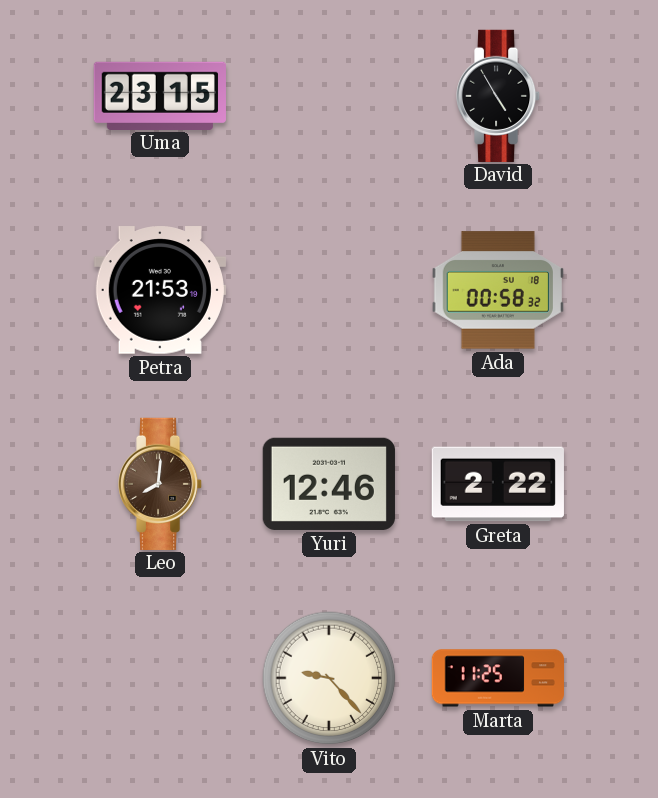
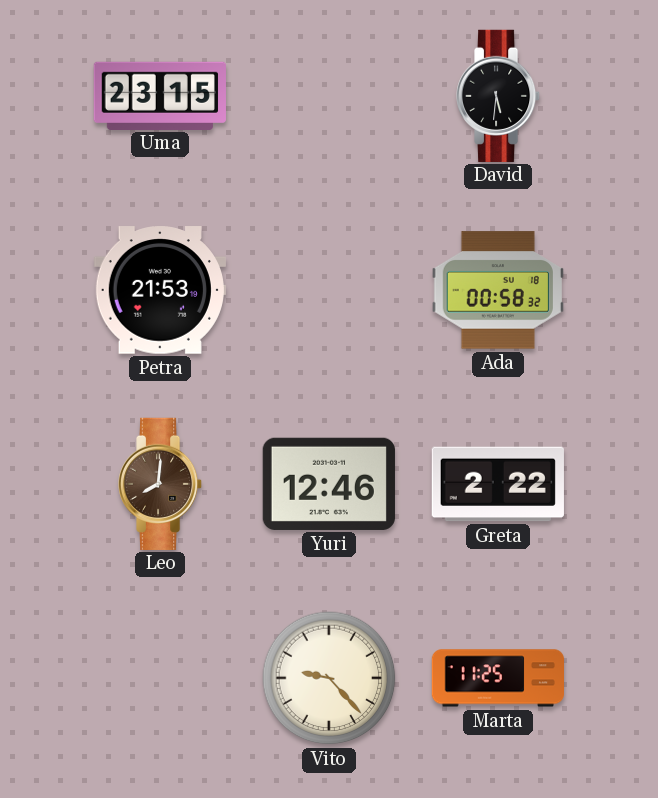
David: 4:55 -> 5:31 (499, 95)
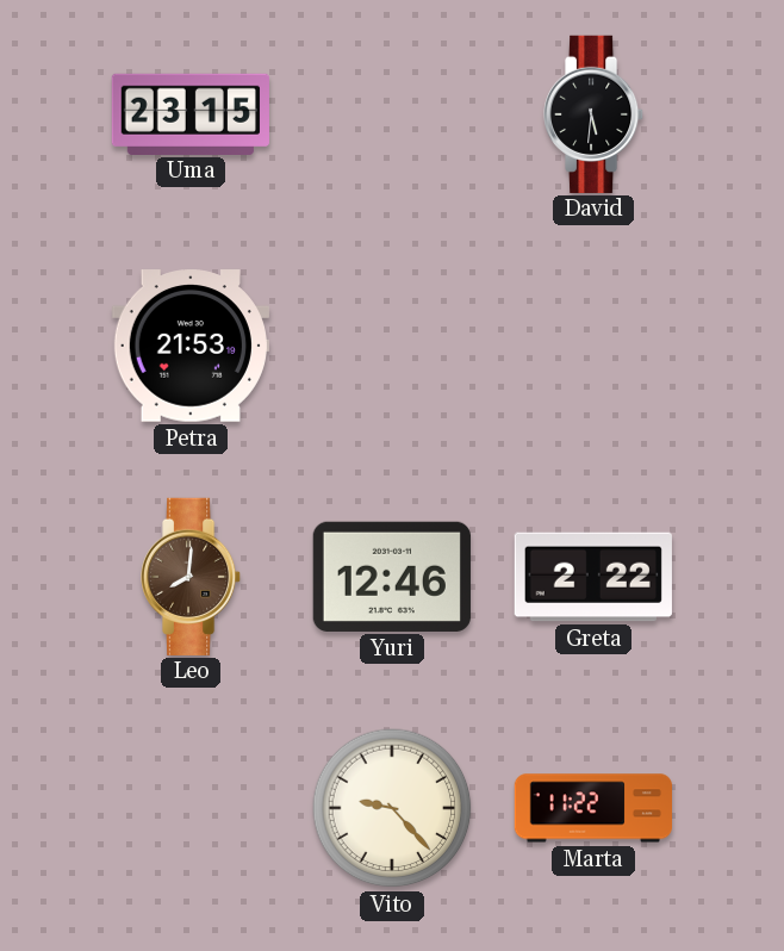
Ada: 00:58 -> none (498, 290)
Marta: 11:25 -> 11:22 (592, 808)
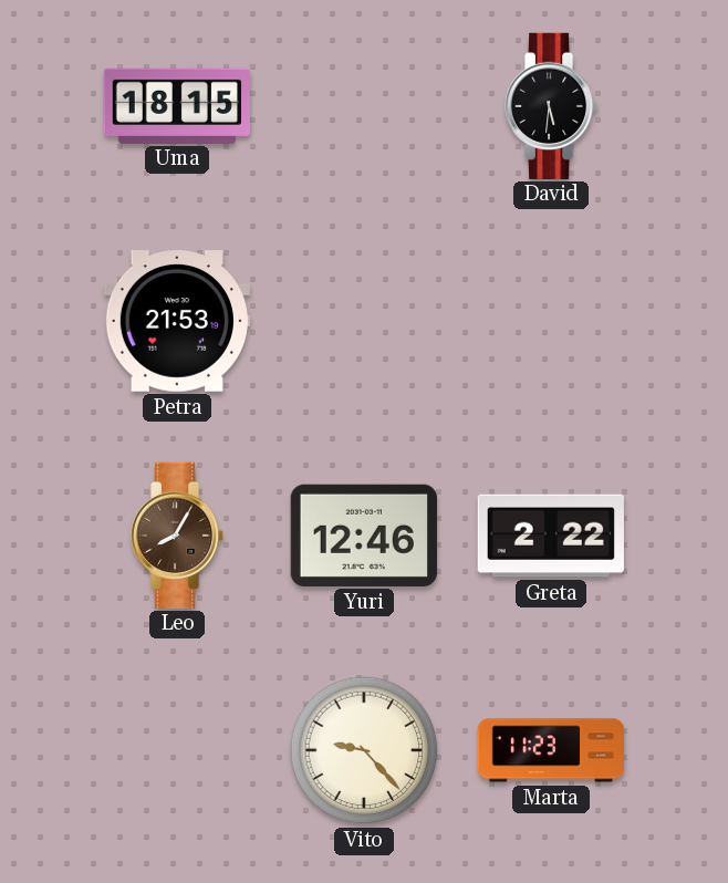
Uma: 23:15 -> 18:15 (177, 105)
Leo: 8:01 -> 8:05 (178, 534)
Marta: 11:22 -> 11:23 (550, 750)
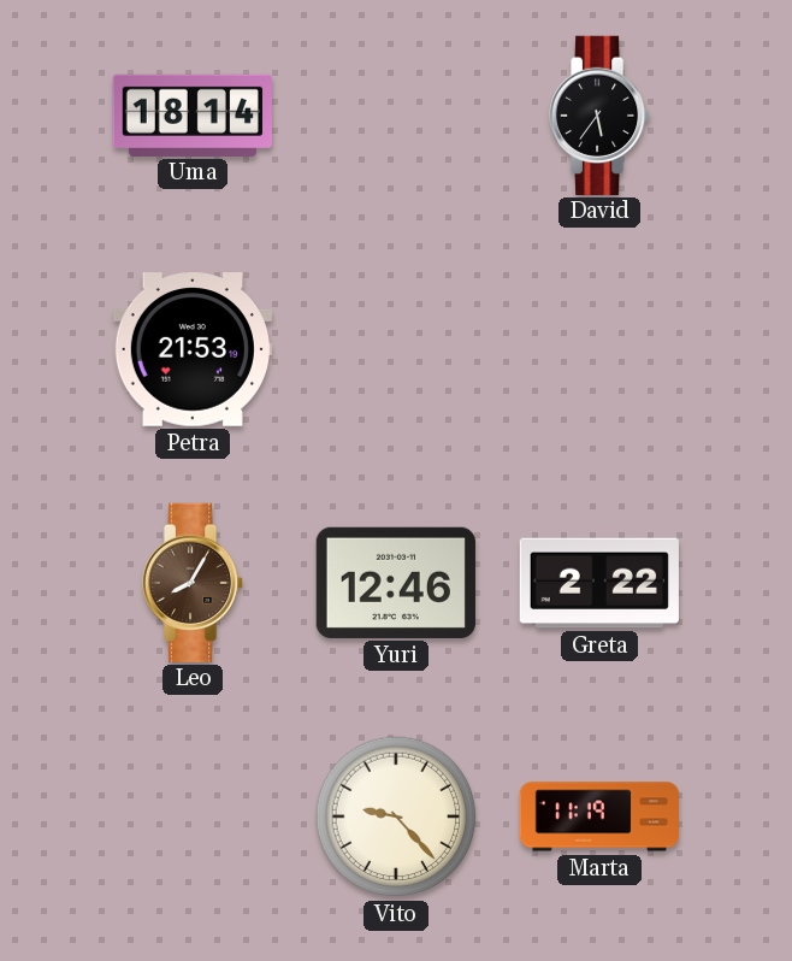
Uma: 18:15 -> 18:14 (193, 114)
David: 5:31 -> 5:36 (601, 114)
Marta: 11:23 -> 11:19 (598, 816)
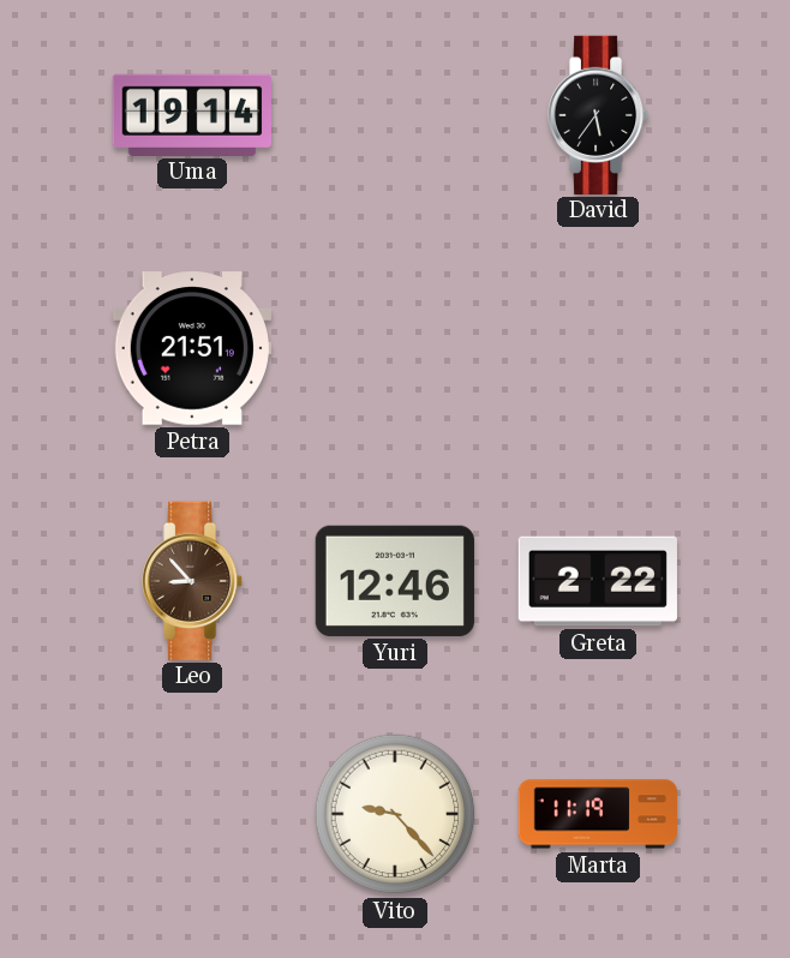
Uma: 18:14 -> 19:14 (192, 114)
Petra: 21:53 -> 21:51 (192, 348)
Leo: 8:05 -> 8:53 (193, 580)
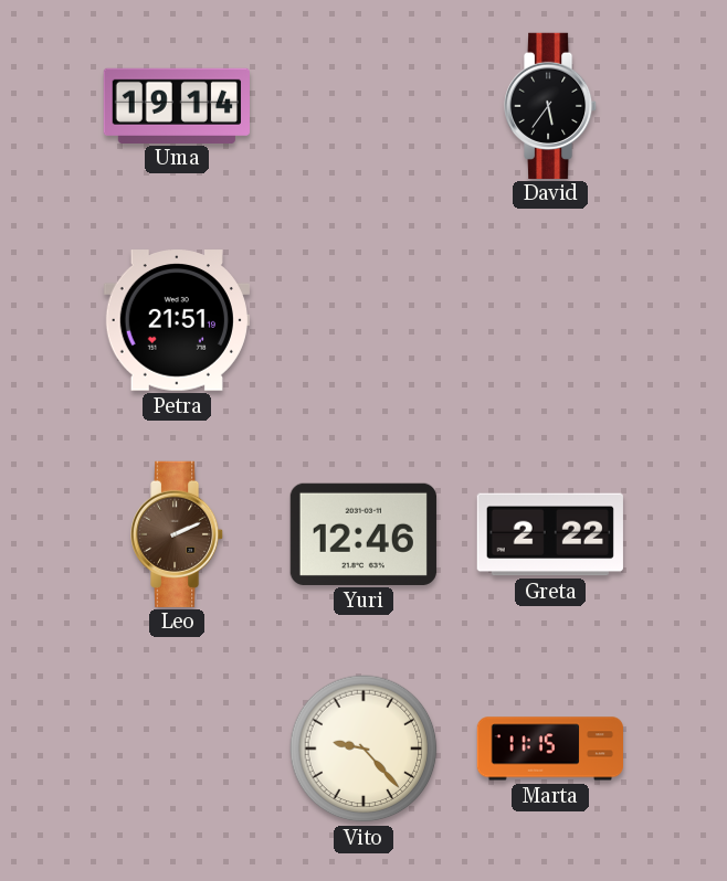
Leo: 8:53 -> 2:11 (178, 533)
Marta: 11:19 -> 11:15 (549, 749)
